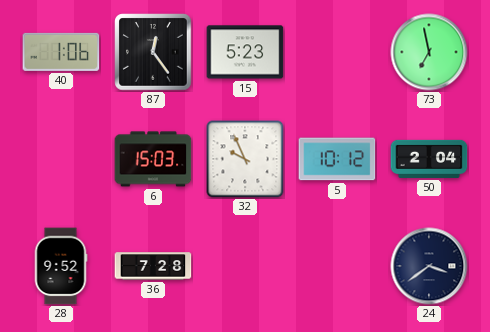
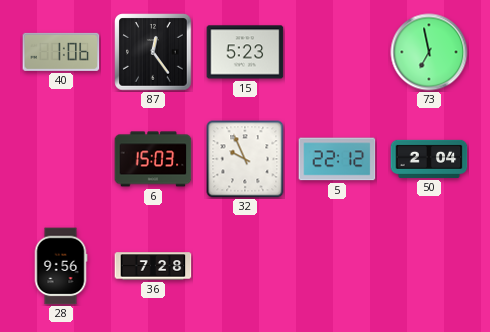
5: 10:12 -> 22:12 (337, 159)
28: 9:52 -> 9:56 (61, 266)
24: 3:39 -> none (429, 266)
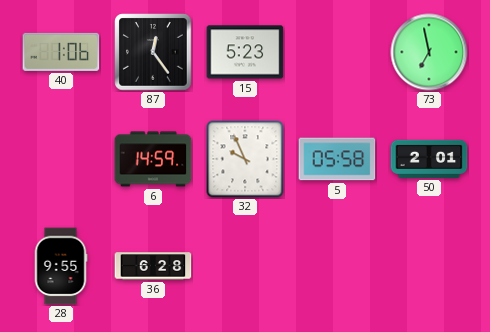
6: 15:03 -> 14:59 (153, 159)
5: 22:12 -> 05:58 (337, 159)
50: 2:04 -> 2:01 (429, 159)
28: 9:56 -> 9:55 (61, 266)
36: 7:28 -> 6:28 (153, 266)
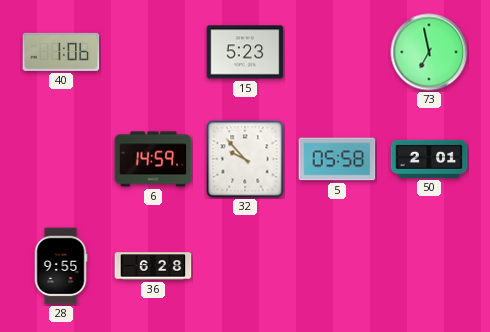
87: 12:24 -> none (153, 52)
32: 9:56 -> 9:53 (245, 159)
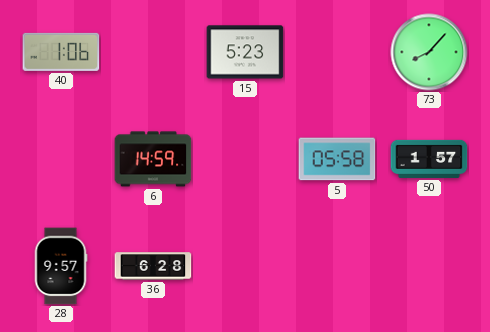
73: 6:58 -> 8:07 (429, 52)
32: 9:53 -> none (245, 159)
50: 2:01 -> 1:57 (429, 159)
28: 9:55 -> 9:57 (61, 266)
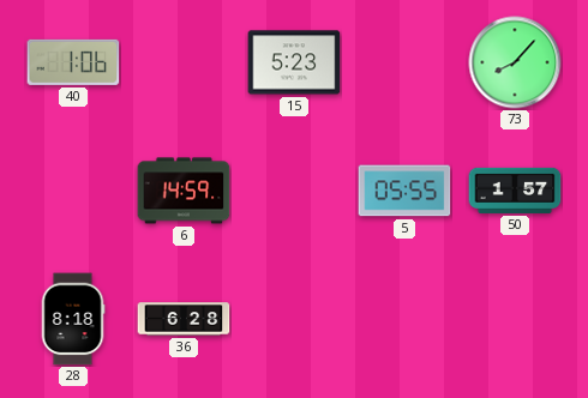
5: 05:58 -> 05:55 (404, 191)
28: 9:57 -> 8:18 (73, 319)
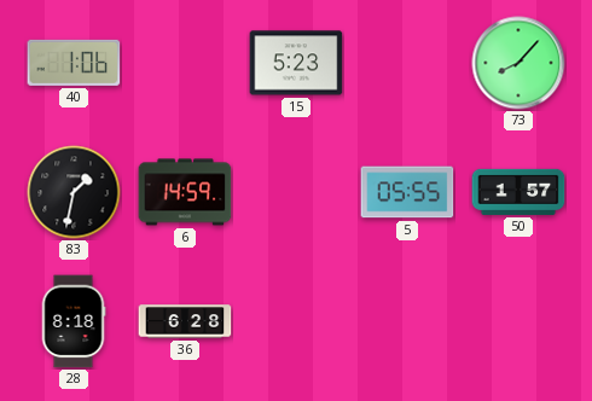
83: none -> 1:32 (74, 192)
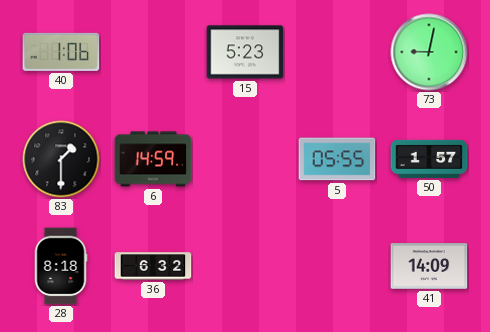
73: 8:07 -> 9:02 (429, 52)
83: 1:32 -> 1:30 (61, 159)
36: 6:28 -> 6:32 (153, 266)
41: none -> 14:09 (429, 266)
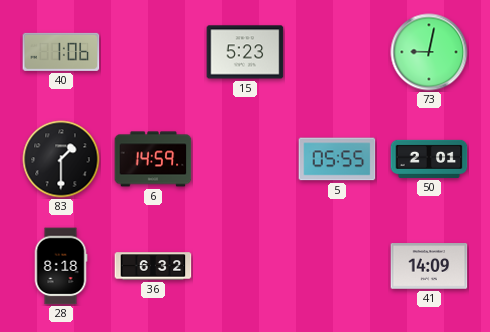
50: 1:57 -> 2:01 (429, 159)
